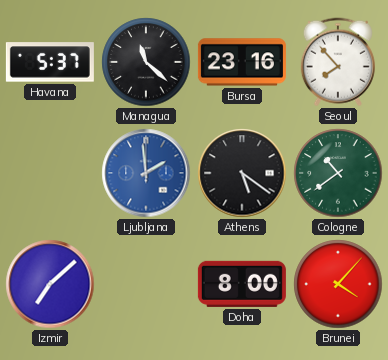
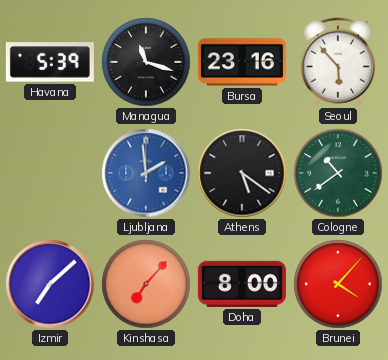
Havana: 5:37 -> 5:39 (50, 62)
Managua: 11:22 -> 11:18 (146, 62)
Seoul: 7:53 -> 5:53 (338, 62)
Kinshasa: none -> 7:07 (146, 284)
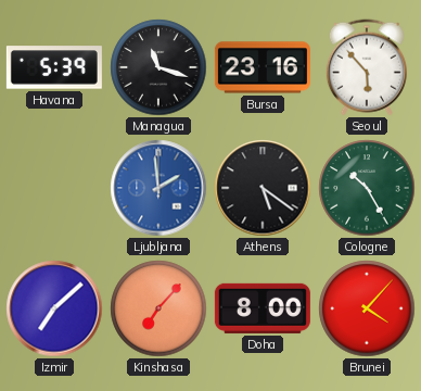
Cologne: 10:39 -> 10:25 (367, 188)
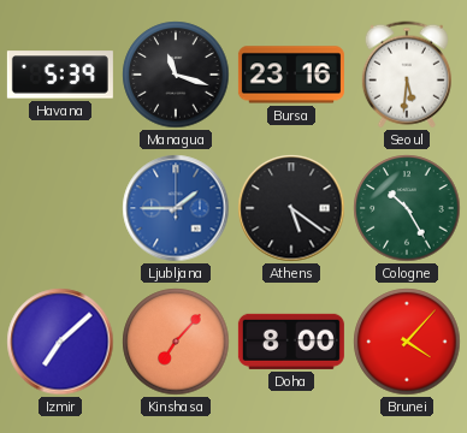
Seoul: 5:53 -> 5:31 (407, 75)
Ljubljana: 1:59 -> 1:45 (176, 208)
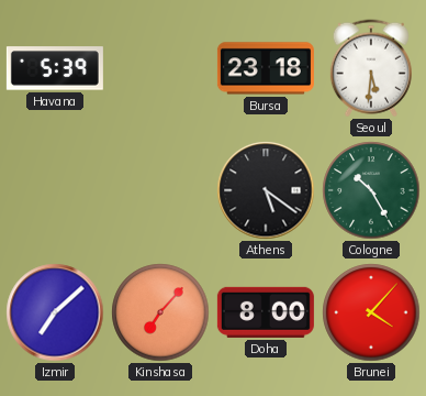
Managua: 11:18 -> none (176, 75)
Bursa: 23:16 -> 23:18 (266, 68)
Ljubljana: 1:45 -> none (176, 208)
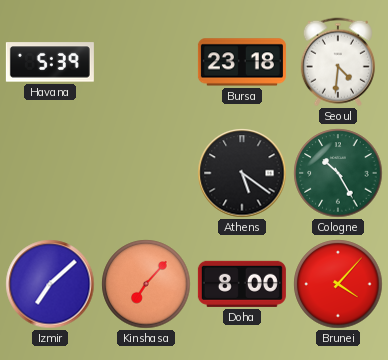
Seoul: 5:31 -> 4:31 (338, 62)
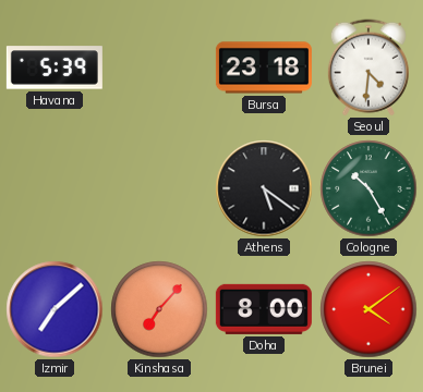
Brunei: 4:07 -> 4:09 (368, 309)
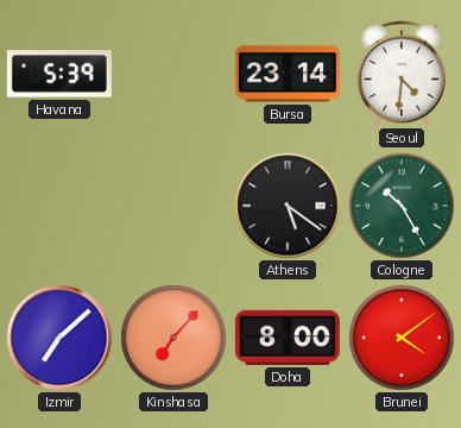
Bursa: 23:18 -> 23:14 (288, 74)
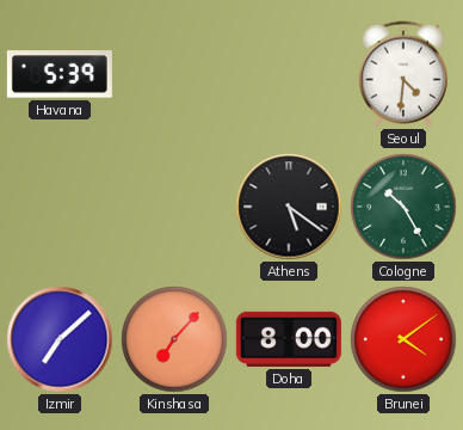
Bursa: 23:14 -> none (288, 74)
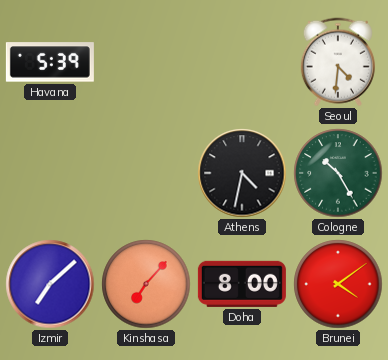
Athens: 5:21 -> 4:32 (242, 173)
